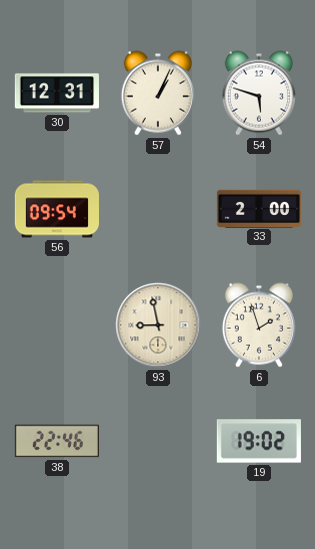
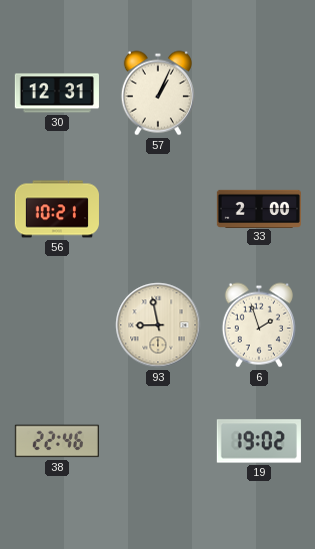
54: 5:48 -> none (259, 93)
56: 09:54 -> 10:21 (57, 209)
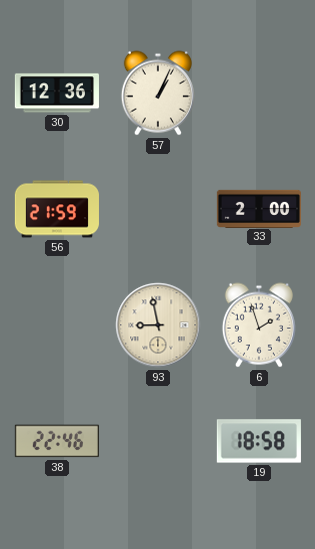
30: 12:31 -> 12:36 (57, 93)
56: 10:21 -> 21:59 (57, 209)
19: 19:02 -> 18:58 (259, 441)
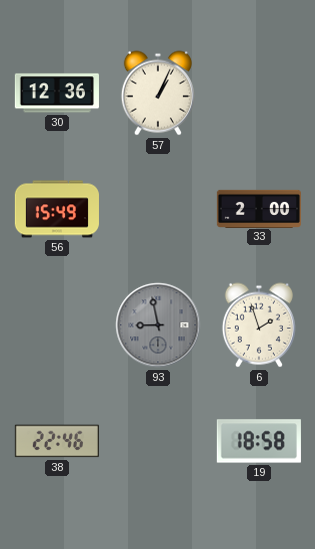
56: 21:59 -> 15:49 (57, 209)
93 dial: cream -> grey (158, 325)
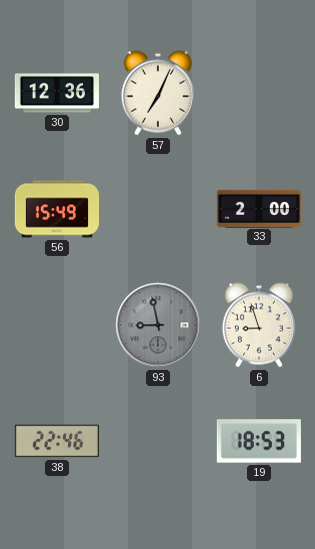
57: 1:04 -> 7:04 (158, 93)
6: 1:57 -> 8:57 (259, 325)
19: 18:58 -> 18:53 (259, 441)
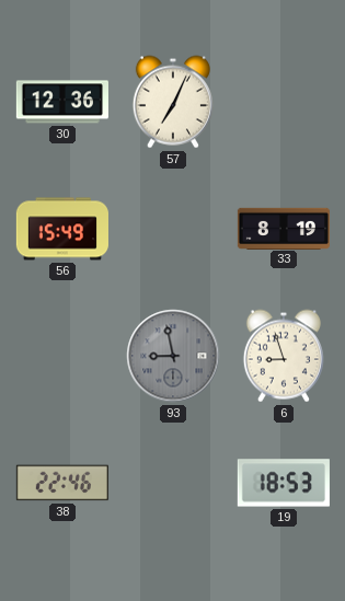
33: 2:00 -> 8:19 (284, 228)
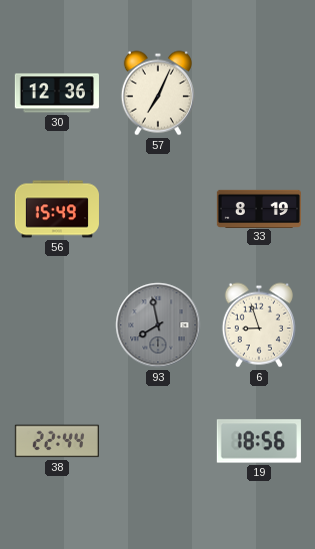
93: 8:58 -> 7:58 (158, 325)
38: 22:46 -> 22:44 (57, 441)
19: 18:53 -> 18:56 (259, 441)
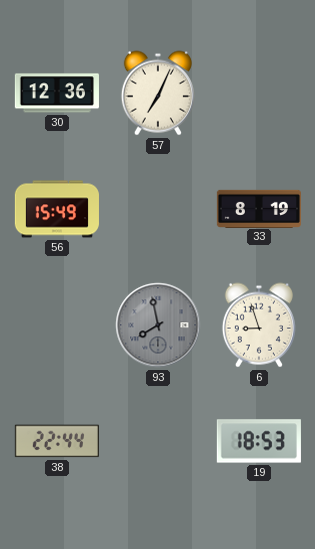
19: 18:56 -> 18:53 (259, 441)
